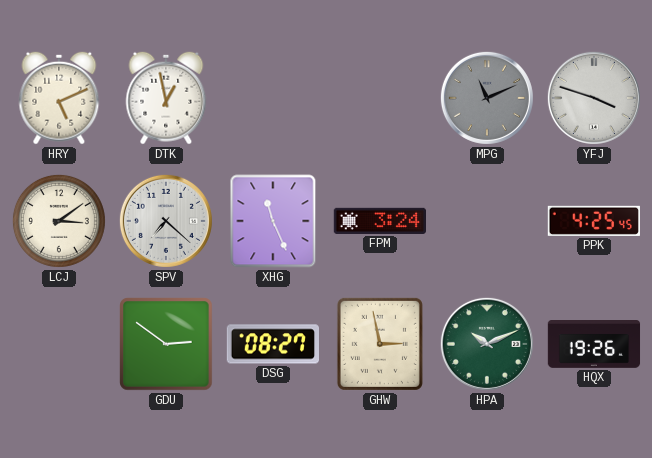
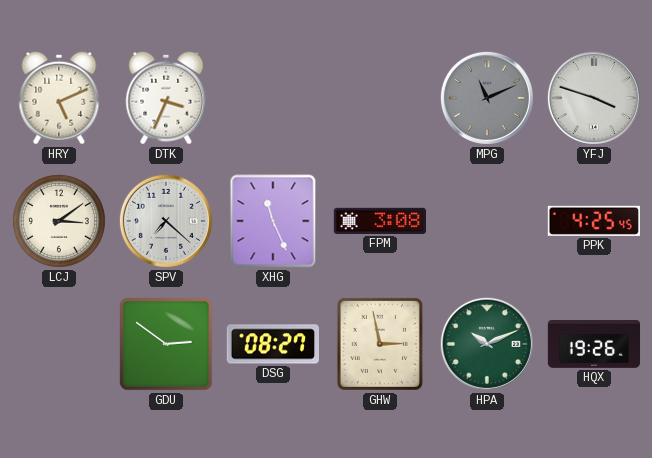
DTK: 12:58 -> 3:34 (166, 98)
FPM: 3:24 -> 3:08 (379, 221)
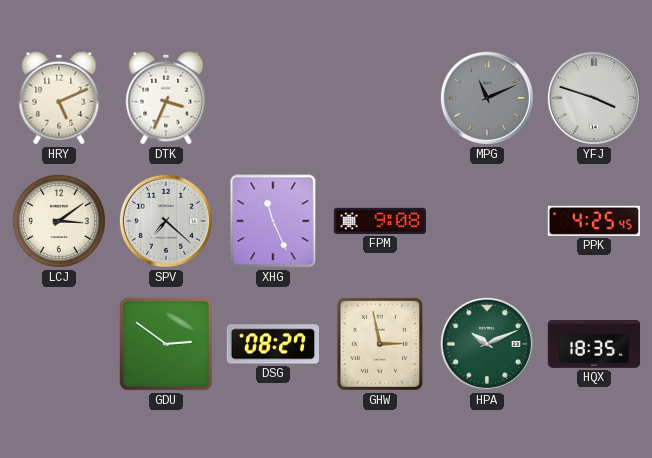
FPM: 3:08 -> 9:08 (379, 221)
HQX: 19:26 -> 18:35 (594, 345)
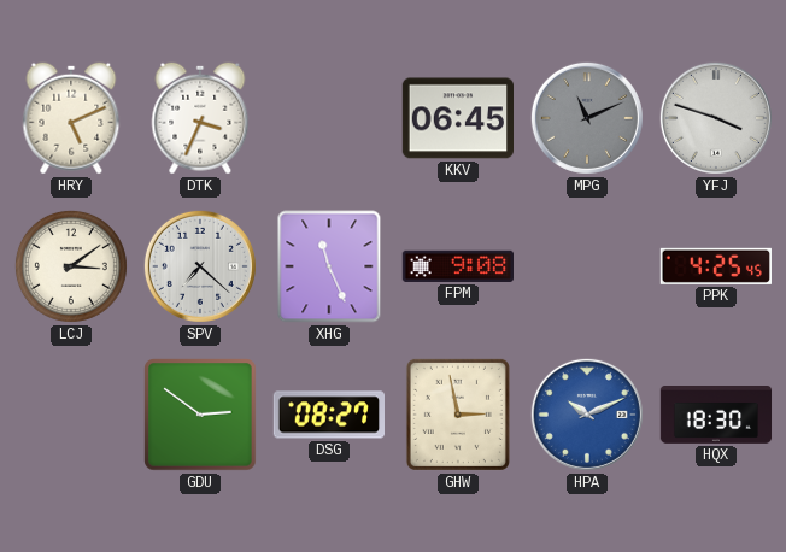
KKV: none -> 06:45 (457, 118)
HPA dial: green -> blue (587, 415)
HQX: 18:35 -> 18:30 (716, 416)
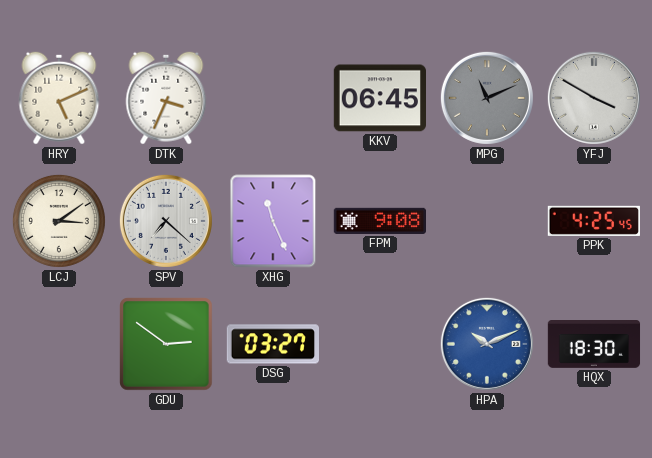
YFJ: 3:48 -> 3:50 (594, 98)
DSG: 08:27 -> 03:27 (272, 344)
GHW: 2:58 -> none (458, 415)
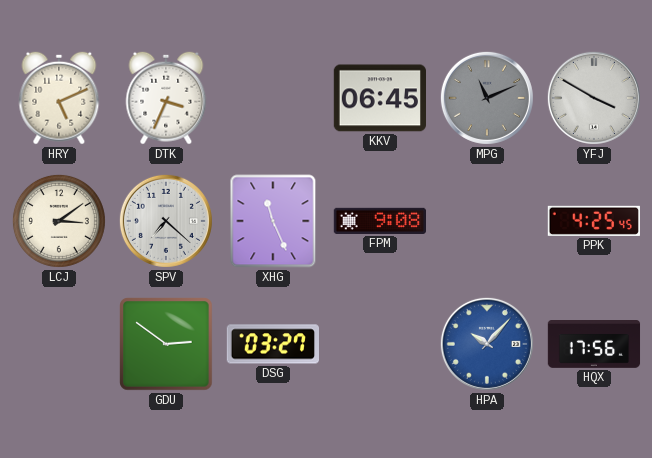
HPA: 10:11 -> 10:07 (487, 344)
HQX: 18:30 -> 17:56 (594, 345)
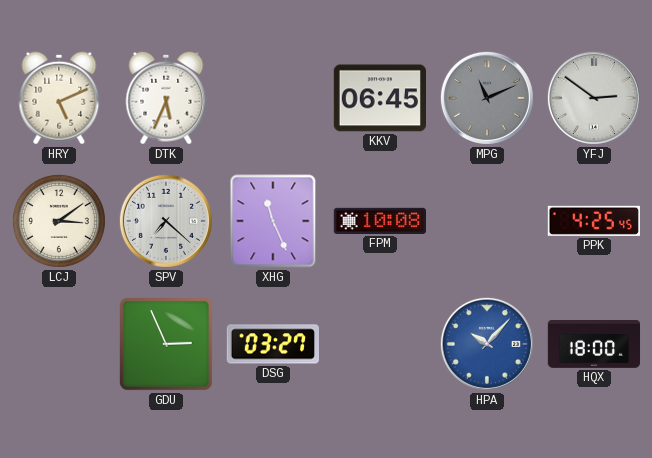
DTK: 3:34 -> 5:34 (166, 98)
YFJ: 3:50 -> 2:51 (594, 98)
FPM: 9:08 -> 10:08 (379, 221)
GDU: 2:51 -> 2:56 (166, 344)
HQX: 17:56 -> 18:00 (594, 345)
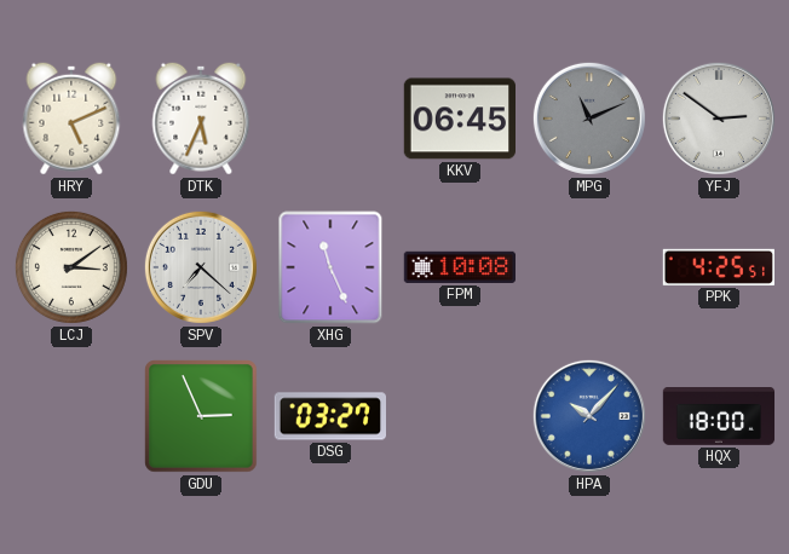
PPK: 4:25:45 -> 4:25:51 (718, 267)
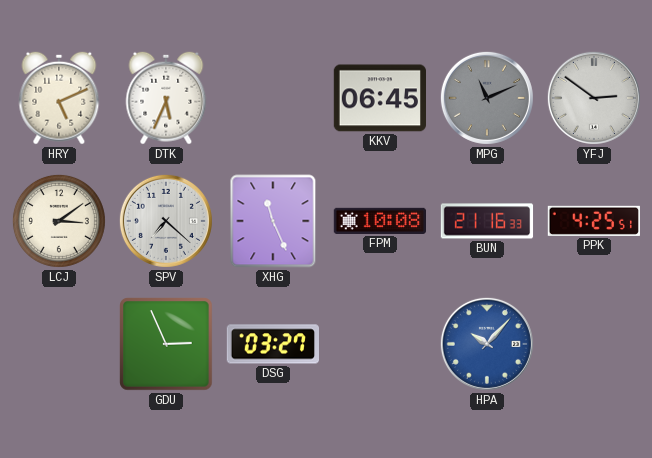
BUN: none -> 21:16 (487, 221)
HQX: 18:00 -> none (719, 417)
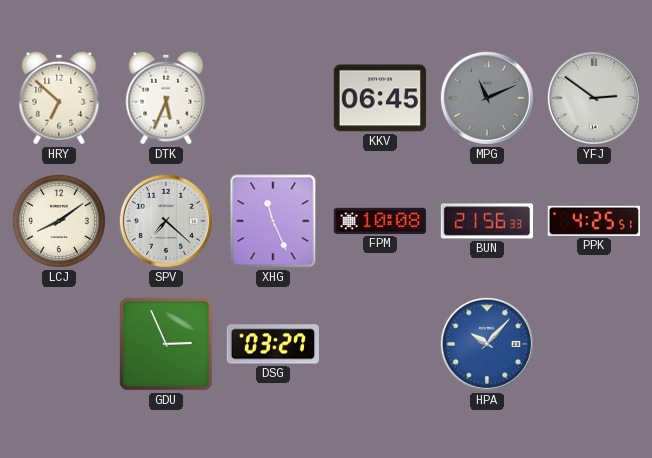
HRY: 5:11 -> 6:52 (59, 98)
LCJ: 3:09 -> 8:09 (59, 221)
BUN: 21:16 -> 21:56 (487, 221)
